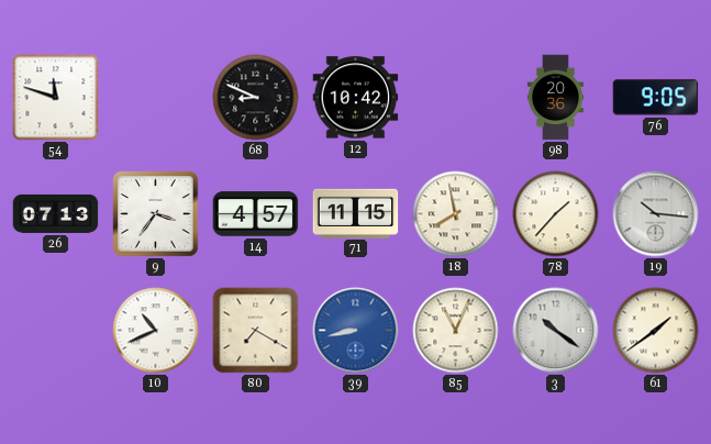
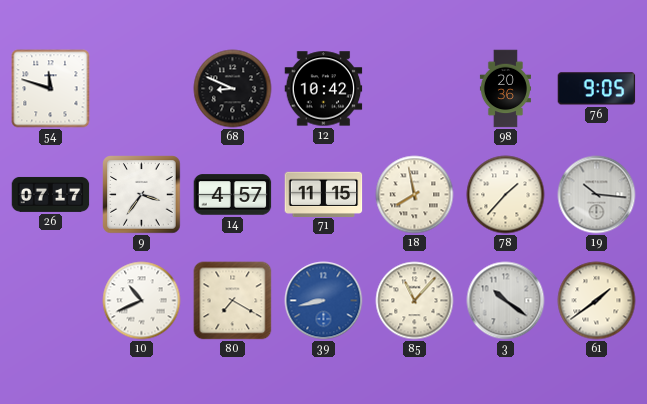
26: 07:13 -> 07:17 (51, 194)
85: 11:04 -> 11:07 (415, 301)
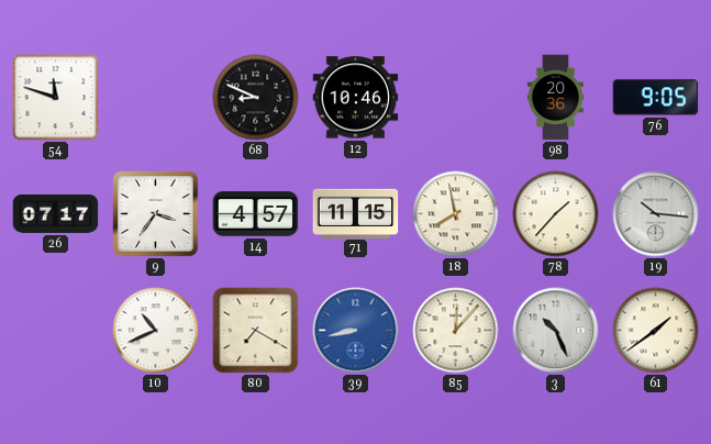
12: 10:42 -> 10:46 (356, 98)
85: 11:07 -> 12:07 (456, 331)
3: 10:21 -> 10:26 (556, 331)
